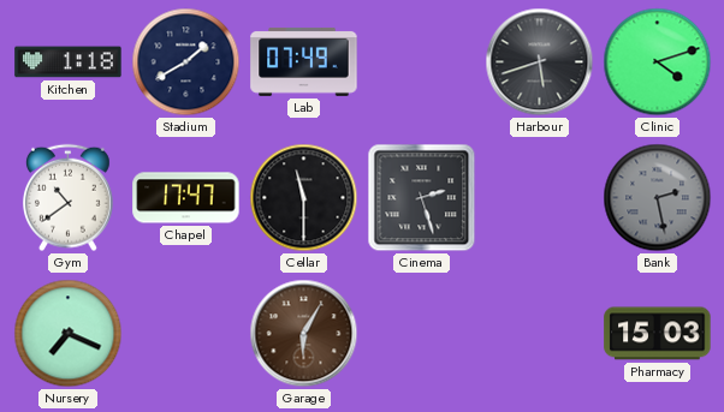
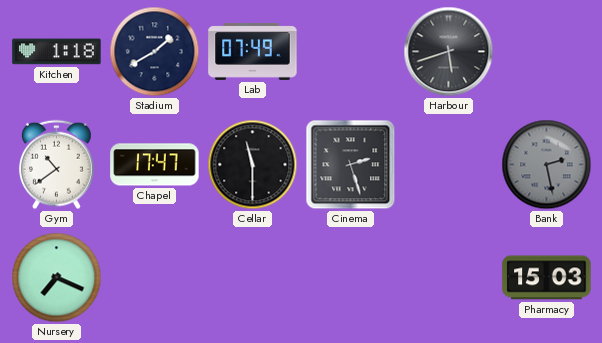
Clinic: 4:12 -> none (658, 62)
Garage: 6:05 -> none (304, 334)
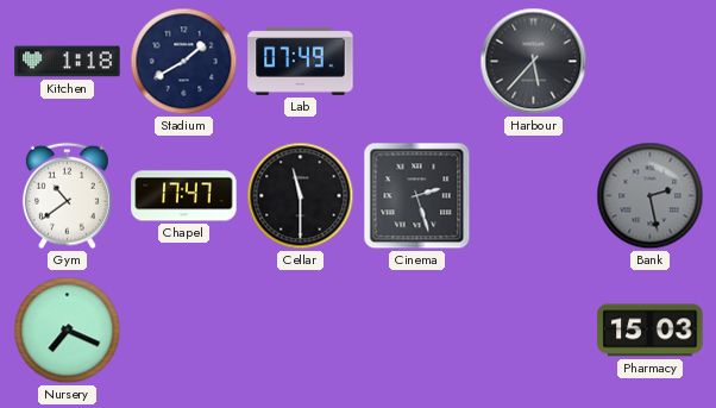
Harbour: 5:42 -> 5:37 (534, 62)
